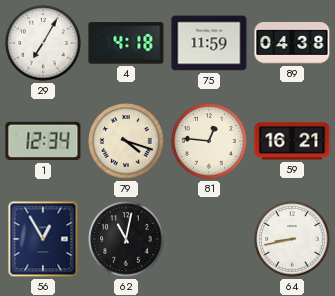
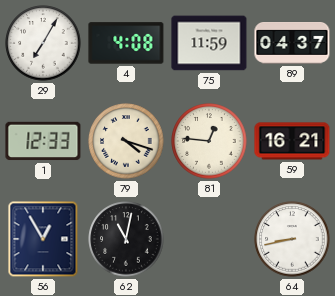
4: 4:18 -> 4:08 (126, 43)
89: 04:38 -> 04:37 (292, 44)
1: 12:34 -> 12:33 (43, 141)
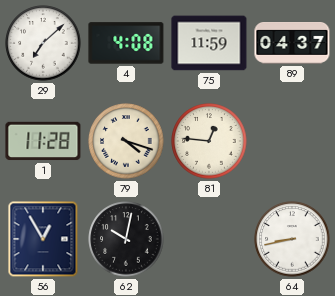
29: 7:05 -> 7:08 (43, 43)
1: 12:33 -> 11:28 (43, 141)
59: 16:21 -> none (292, 141)
62: 11:02 -> 10:02 (126, 239)
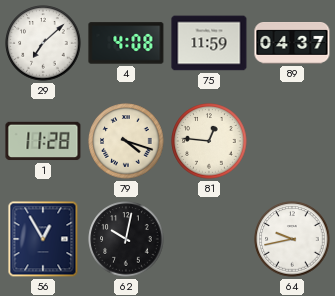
64: 8:43 -> 9:43 (292, 239)
